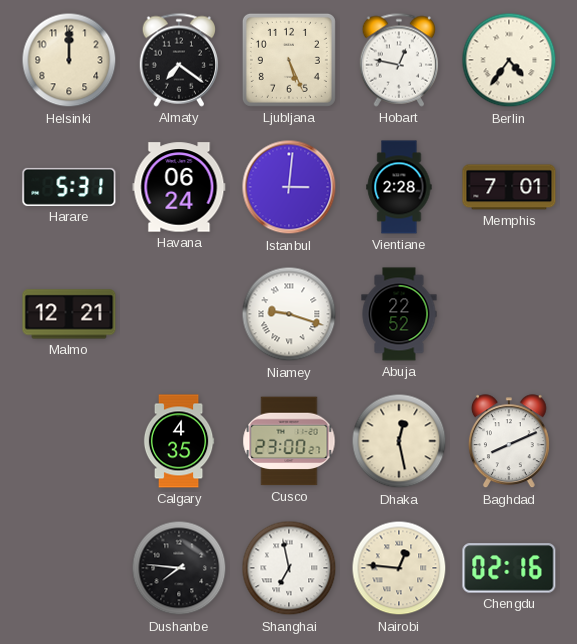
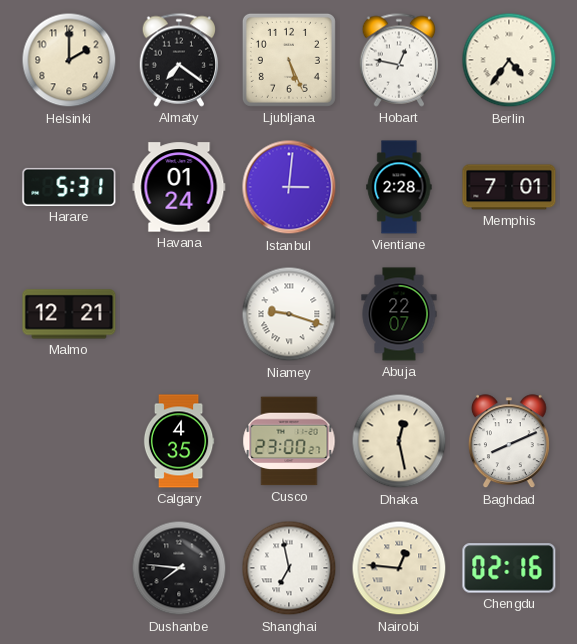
Helsinki: 12:00 -> 2:00 (69, 60)
Havana: 06:24 -> 01:24 (179, 187)
Abuja: 22:52 -> 22:07 (399, 314)
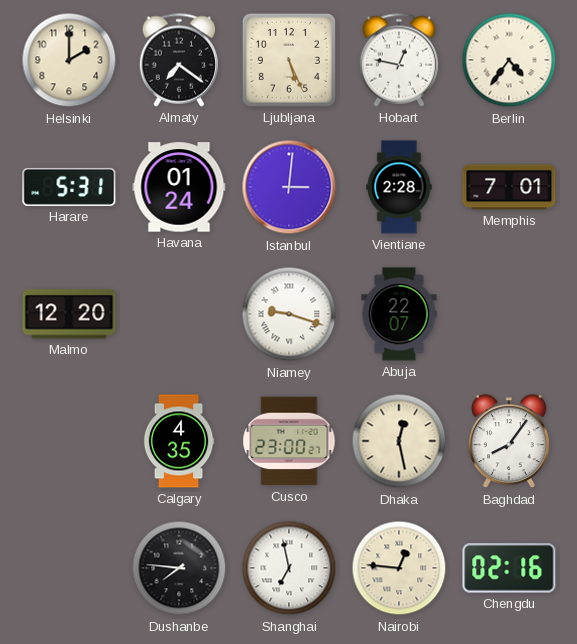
Malmo: 12:21 -> 12:20 (69, 314)
Baghdad: 8:11 -> 8:06 (509, 442)
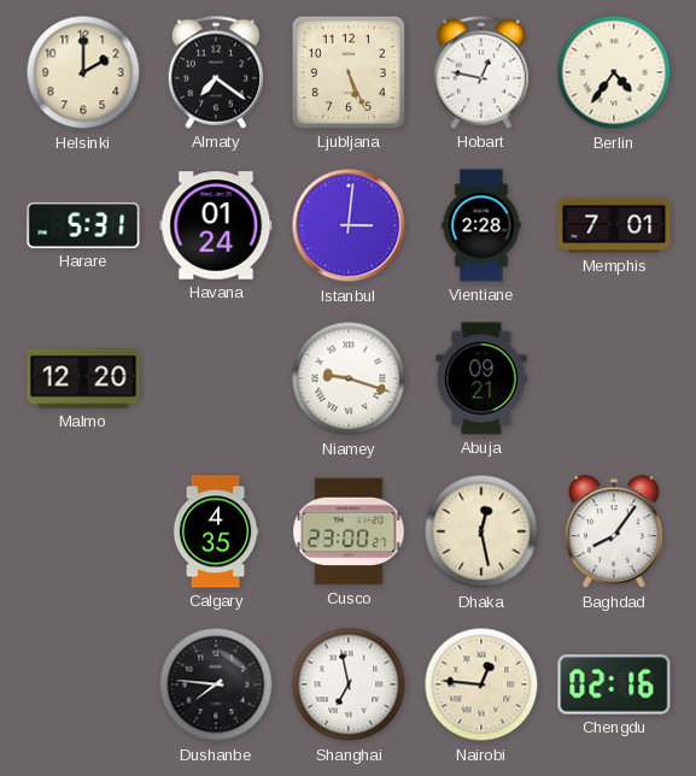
Abuja: 22:07 -> 09:21 (481, 378)
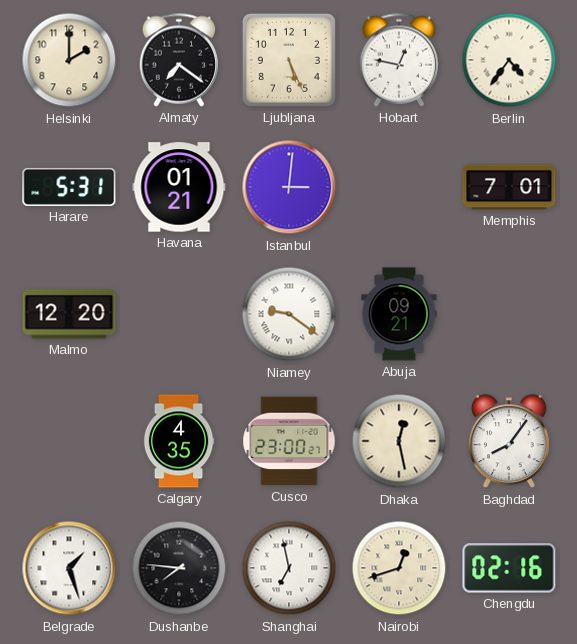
Havana: 01:24 -> 01:21 (179, 187)
Vientiane: 2:28 -> none (481, 225)
Niamey: 9:18 -> 9:21 (289, 314)
Belgrade: none -> 1:27 (69, 568)
Nairobi: 12:46 -> 12:42 (399, 568)
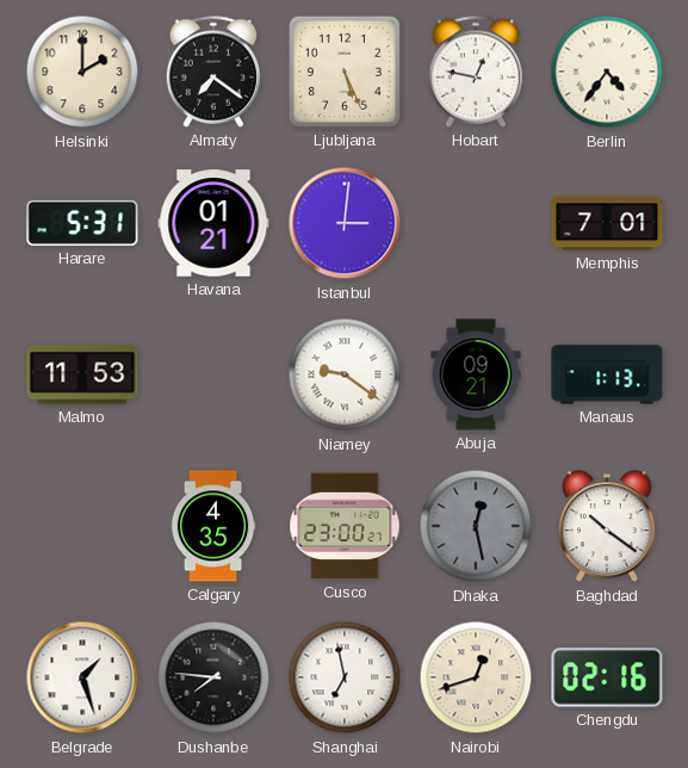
Malmo: 12:20 -> 11:53 (82, 374)
Manaus: none -> 1:13 (607, 374)
Dhaka dial: cream -> grey (476, 526)
Baghdad: 8:06 -> 10:21 (607, 527)
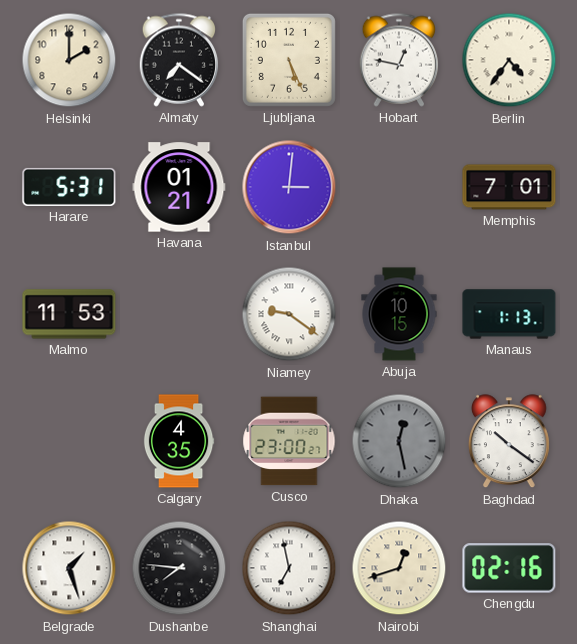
Abuja: 09:21 -> 10:15 (399, 314)
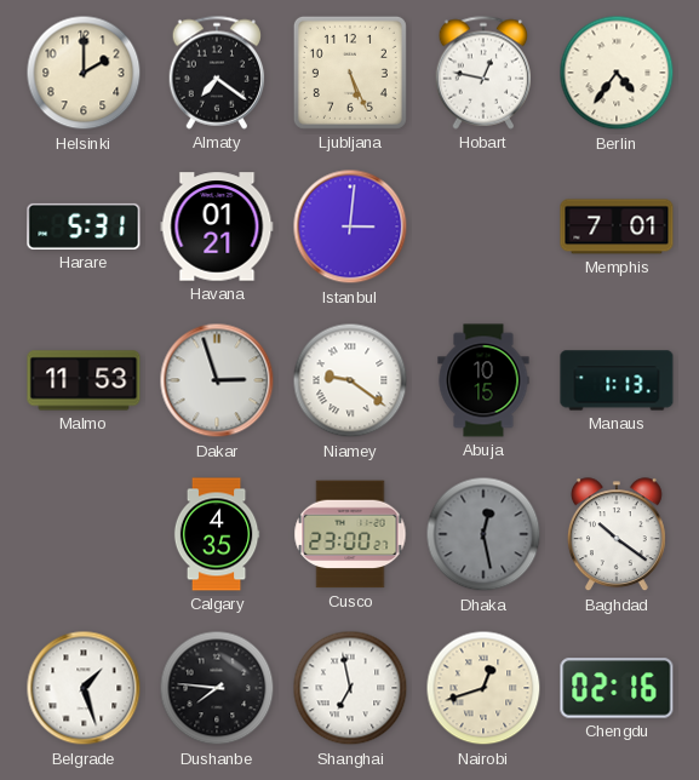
Dakar: none -> 2:57 (217, 380)
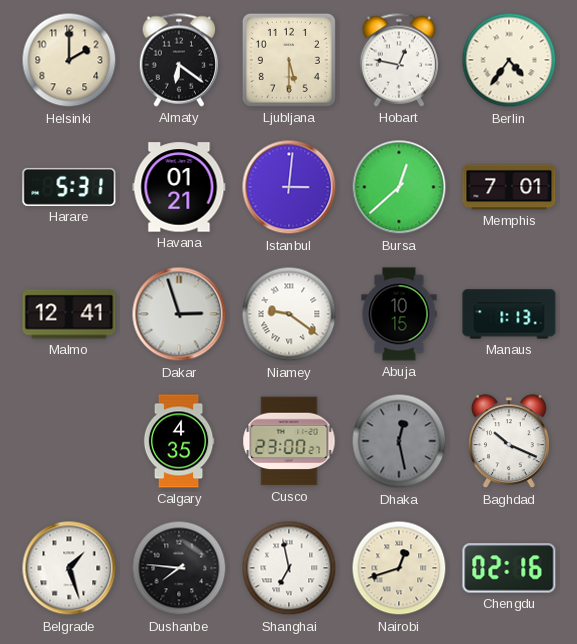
Almaty: 7:21 -> 6:21 (179, 60)
Ljubljana: 5:26 -> 5:30 (289, 60)
Bursa: none -> 12:38 (399, 187)
Malmo: 11:53 -> 12:41 (69, 314)
Baghdad: 10:21 -> 10:19 (509, 442)
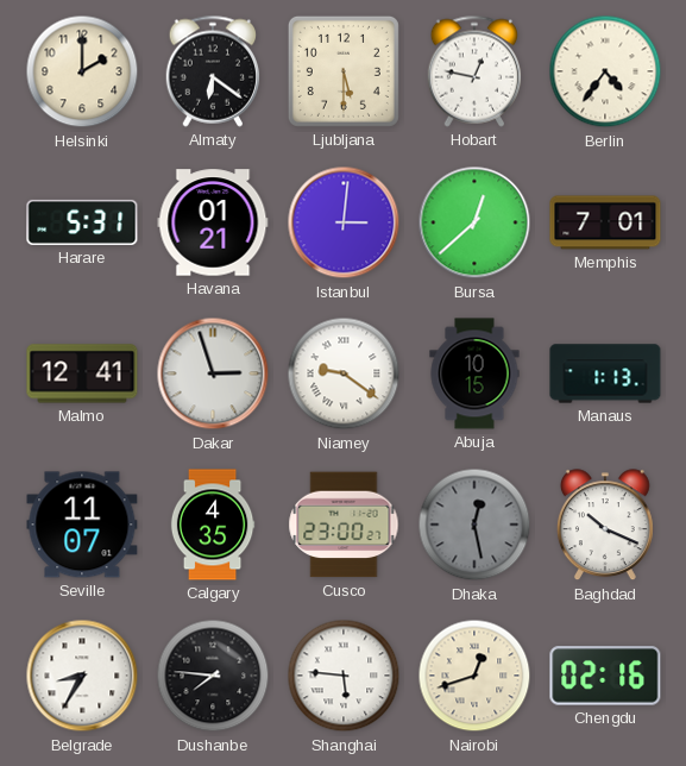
Seville: none -> 11:07 (82, 525)
Belgrade: 1:27 -> 8:35 (82, 676)
Shanghai: 6:58 -> 5:46 (344, 676)
